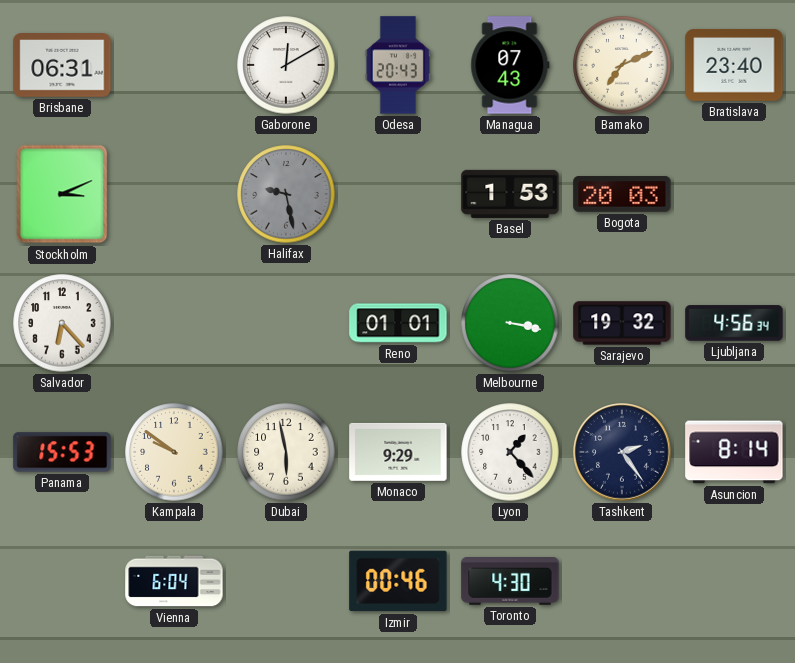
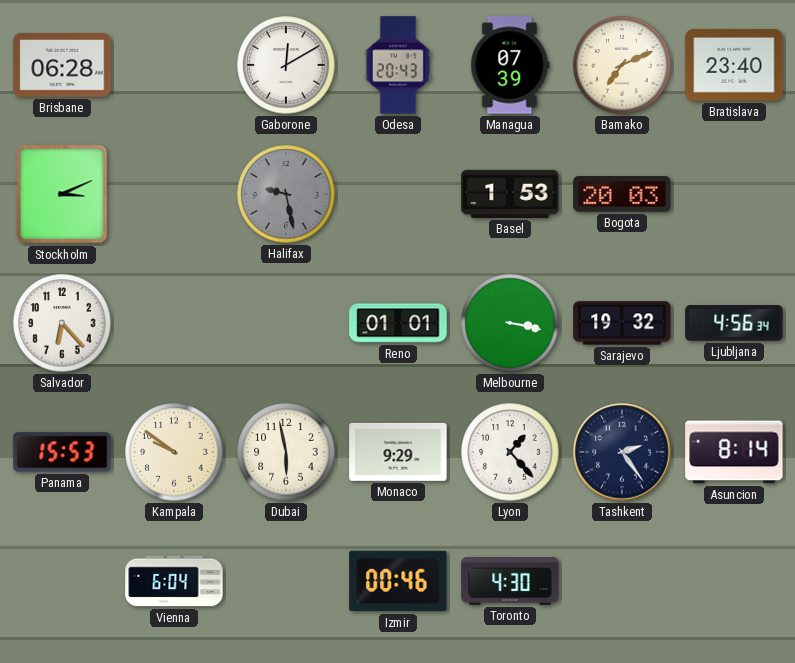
Brisbane: 06:31 -> 06:28 (62, 66)
Managua: 07:43 -> 07:39 (510, 65)
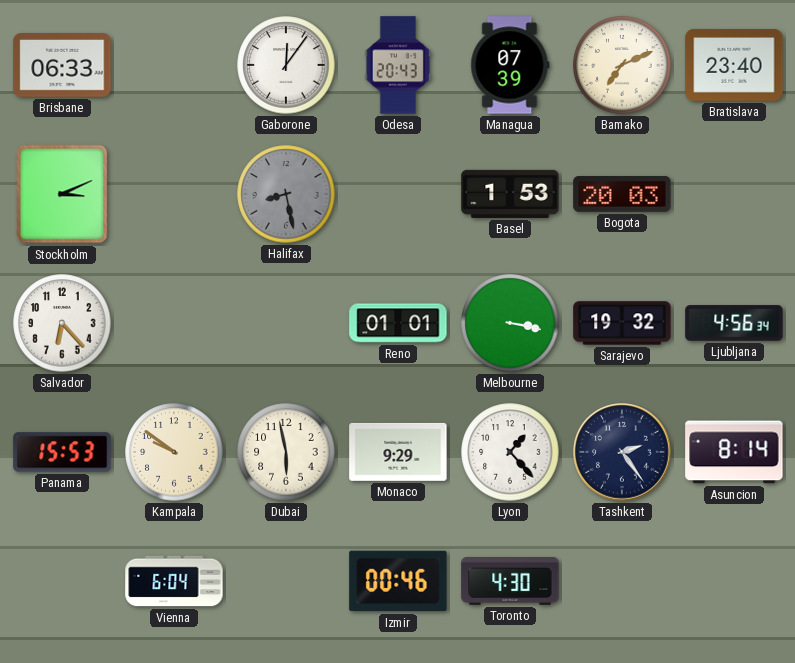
Brisbane: 06:28 -> 06:33 (62, 66)
Gaborone: 12:10 -> 12:06 (286, 65)
Halifax: 9:28 -> 8:28 (286, 194)
